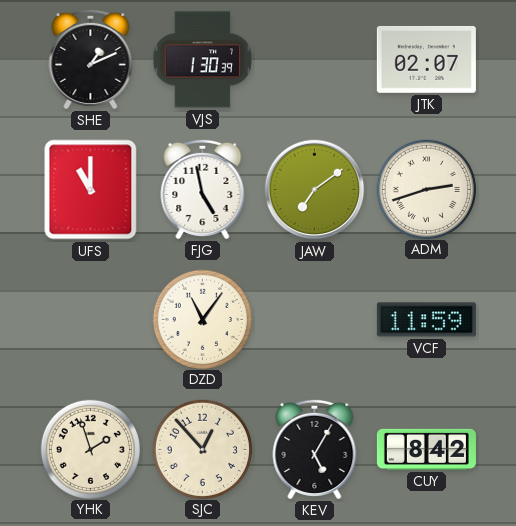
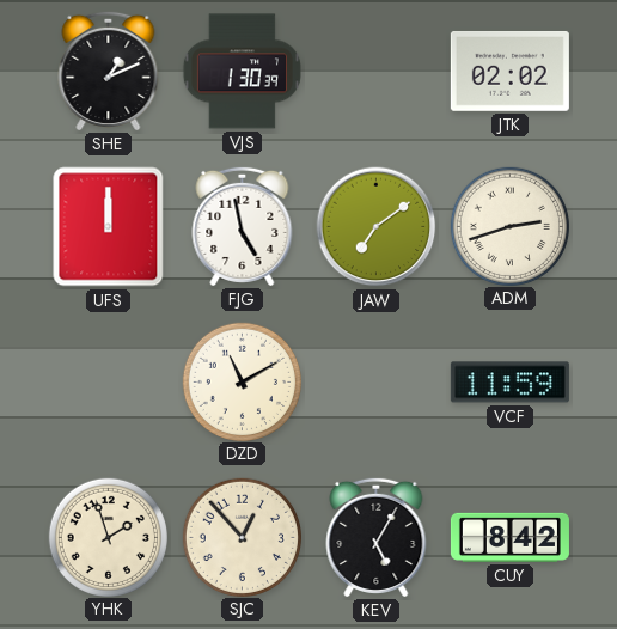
JTK: 02:07 -> 02:02 (509, 72)
UFS: 11:00 -> 12:00 (109, 227)
DZD: 11:06 -> 11:10 (242, 381)
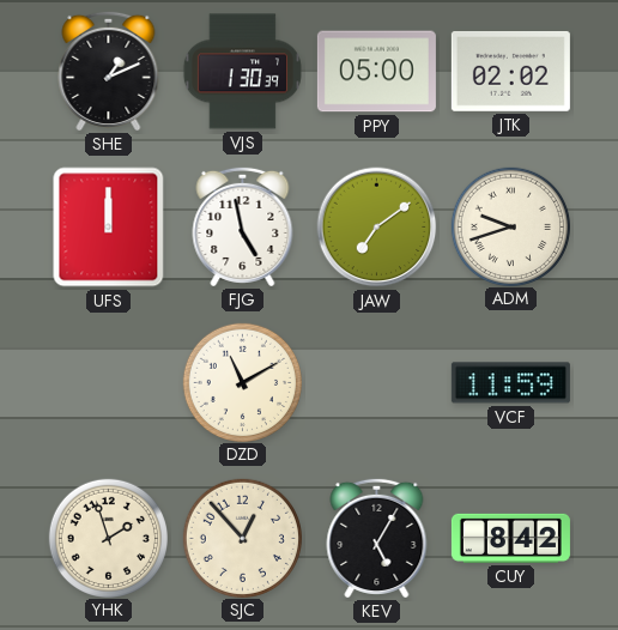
PPY: none -> 05:00 (376, 72)
ADM: 2:42 -> 9:42 (510, 226)
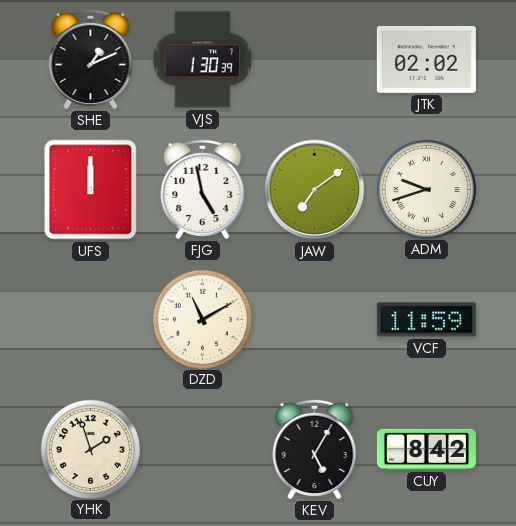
PPY: 05:00 -> none (376, 72)
SJC: 12:53 -> none (242, 538)
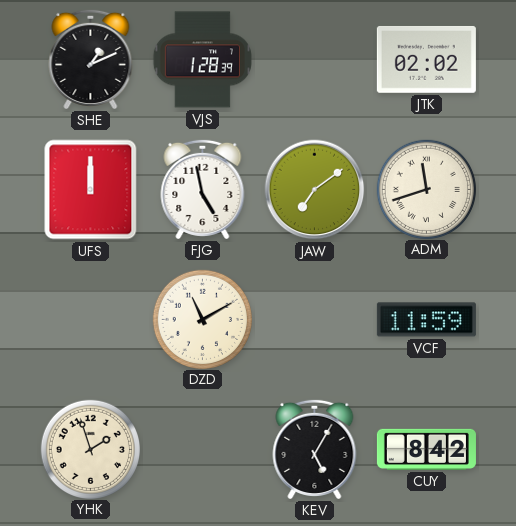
VJS: 1:30 -> 1:28 (202, 60)
ADM: 9:42 -> 11:42 (426, 189)
